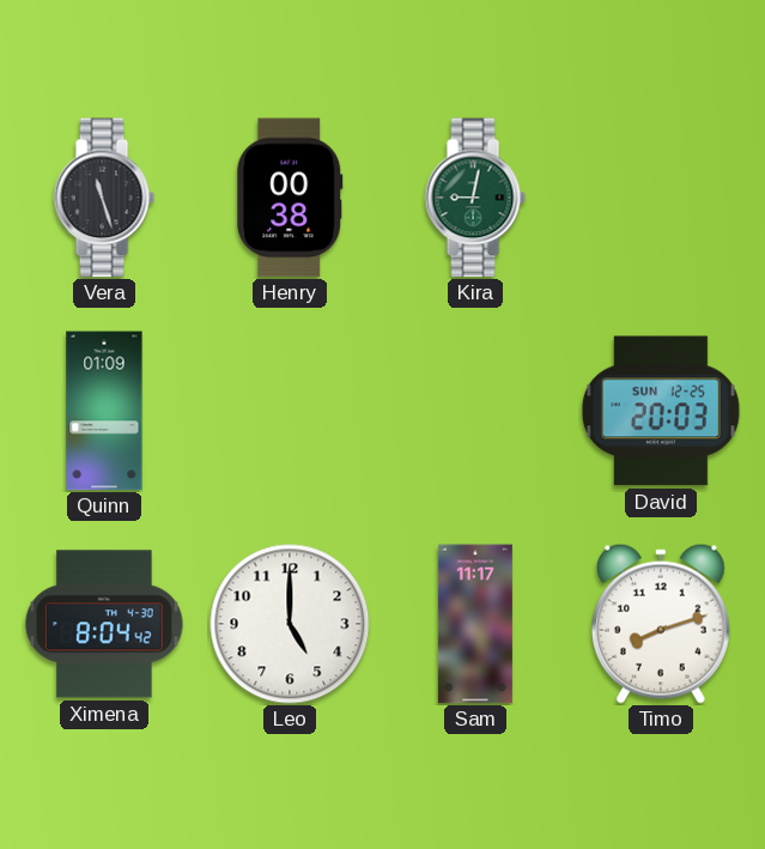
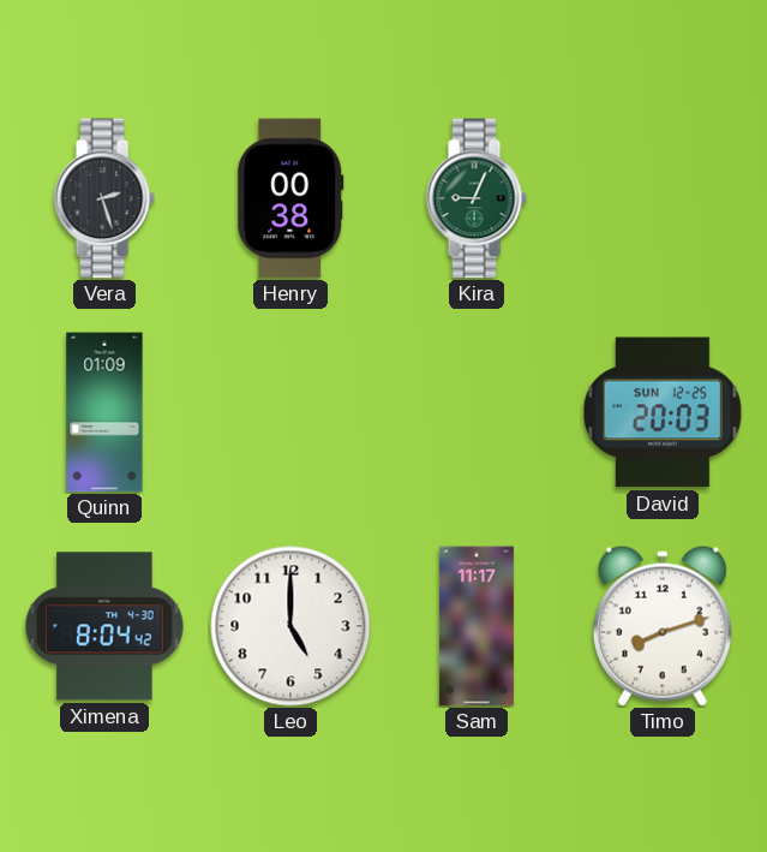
Vera: 11:27 -> 2:27 (104, 198)
Kira: 9:02 -> 9:04 (477, 198)
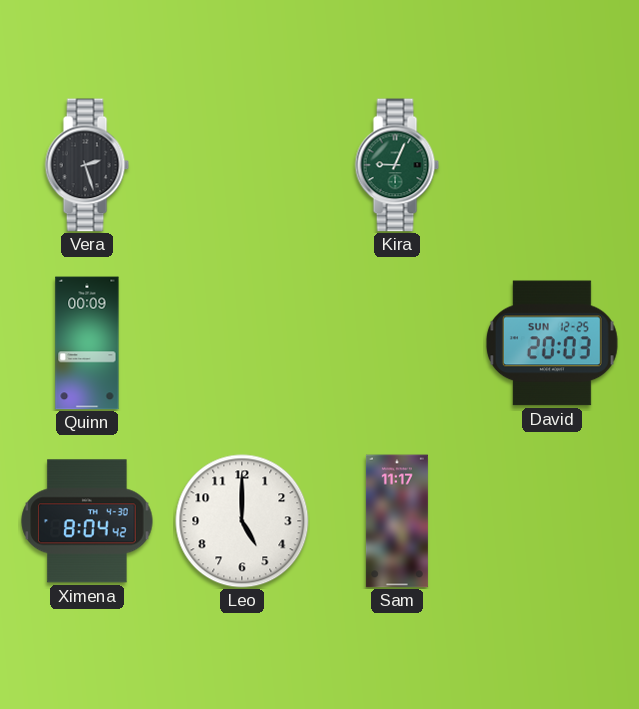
Henry: 00:38 -> none (290, 198)
Quinn: 01:09 -> 00:09 (87, 343)
Timo: 8:12 -> none (663, 626)
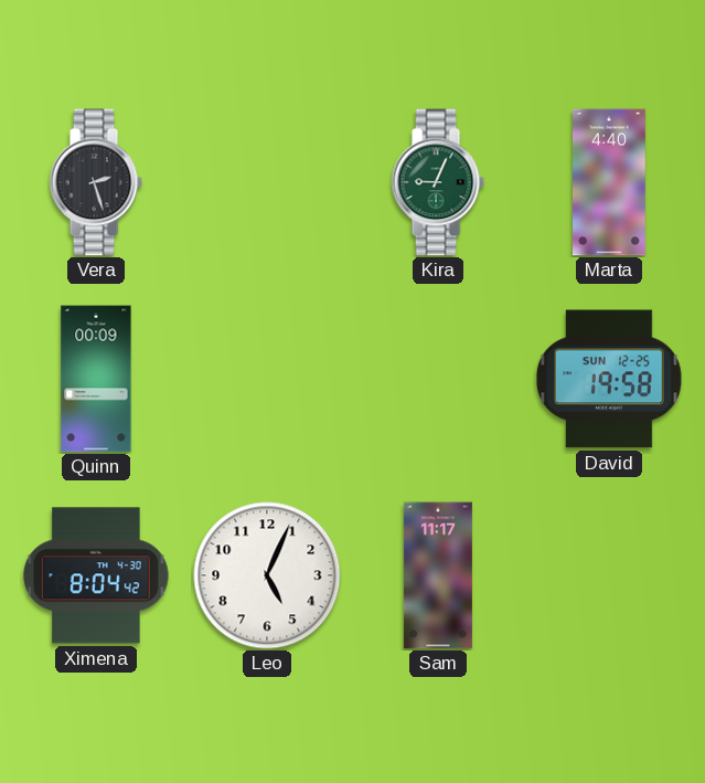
Marta: none -> 4:40 (609, 182)
David: 20:03 -> 19:58 (609, 379)
Leo: 5:00 -> 5:04 (267, 575)
